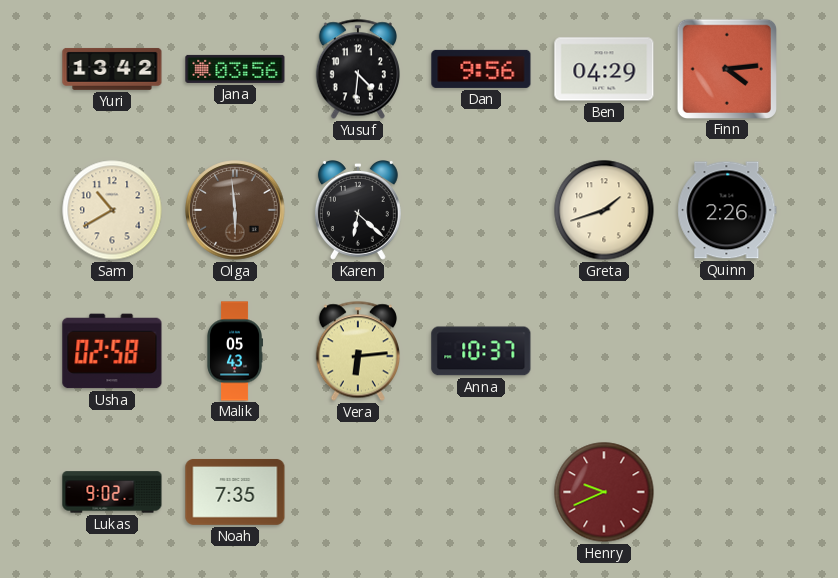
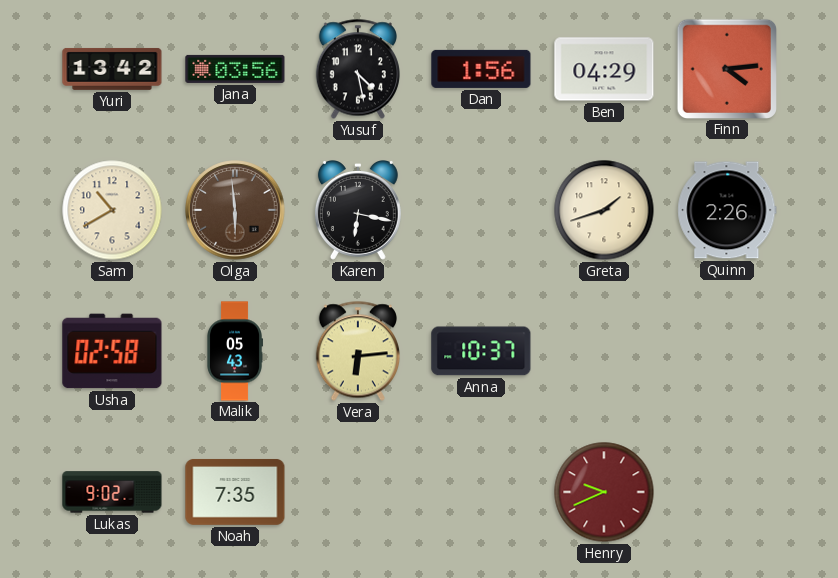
Yusuf: 4:31 -> 4:28 (358, 69)
Dan: 9:56 -> 1:56 (481, 69)
Karen: 6:22 -> 6:17 (358, 211)
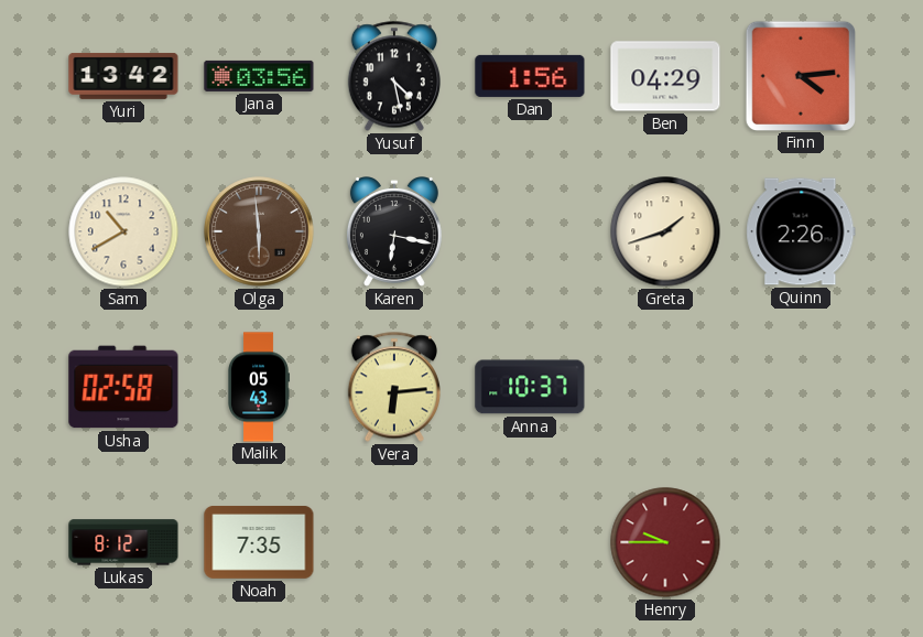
Lukas: 9:02 -> 8:12 (123, 542)
Henry: 9:41 -> 9:45 (665, 542)
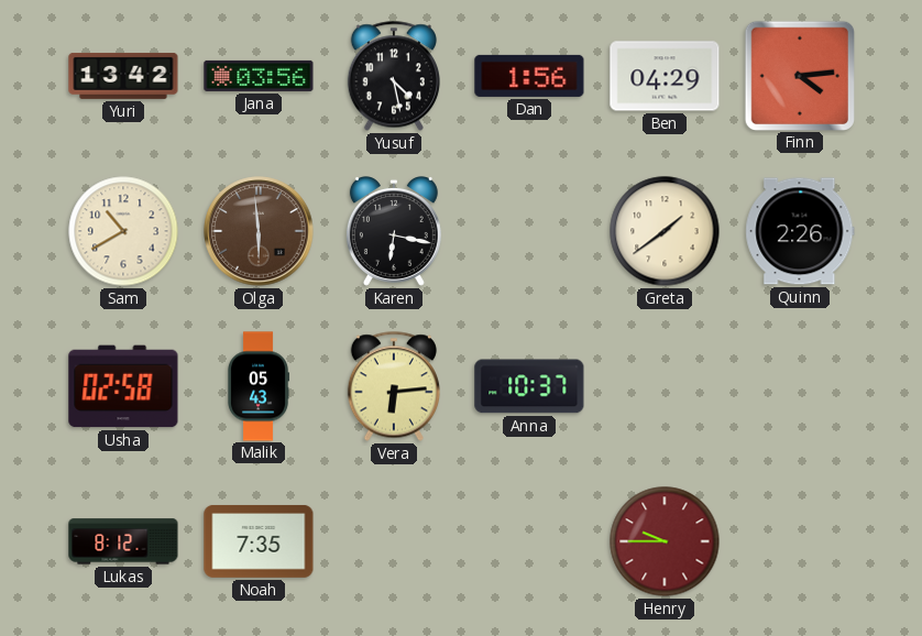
Greta: 1:42 -> 1:39 (665, 231)
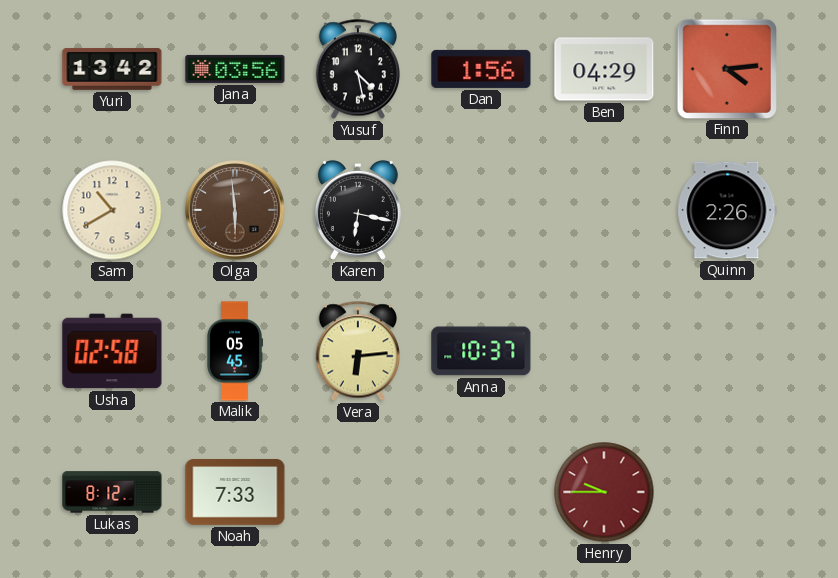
Greta: 1:39 -> none (665, 231)
Malik: 05:43 -> 05:45 (235, 351)
Noah: 7:35 -> 7:33 (235, 492)
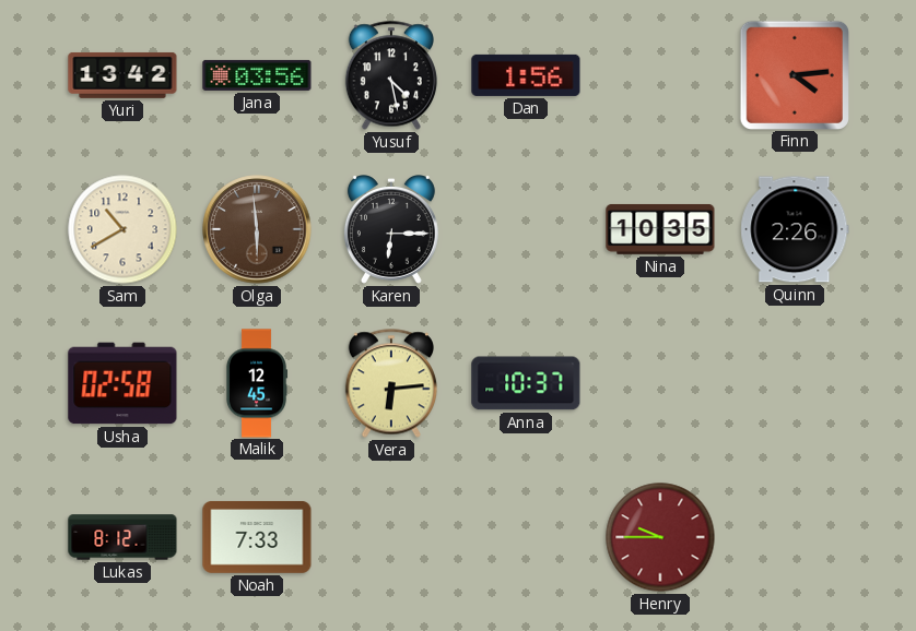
Ben: 04:29 -> none (604, 69)
Karen: 6:17 -> 6:15 (391, 230)
Nina: none -> 10:35 (660, 229)
Malik: 05:45 -> 12:45 (257, 383)
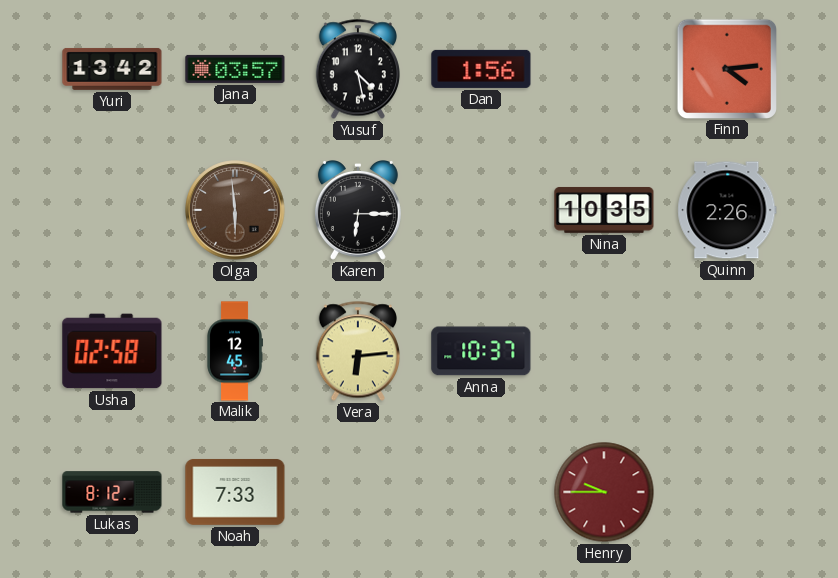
Jana: 03:56 -> 03:57 (235, 69)
Sam: 10:40 -> none (122, 229)
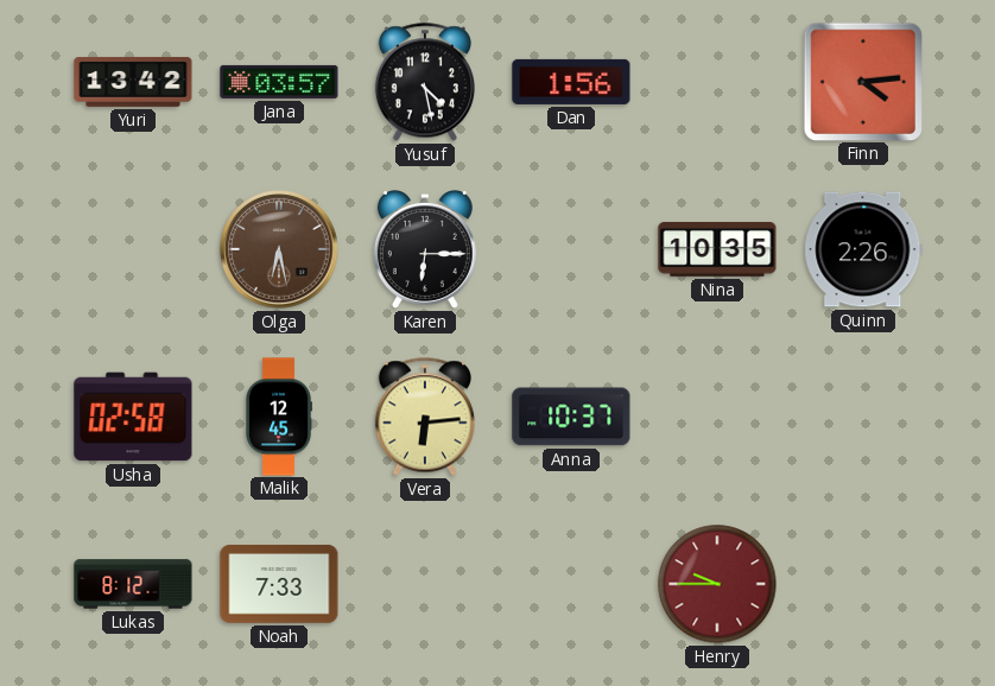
Olga: 5:59 -> 6:28 (279, 249)
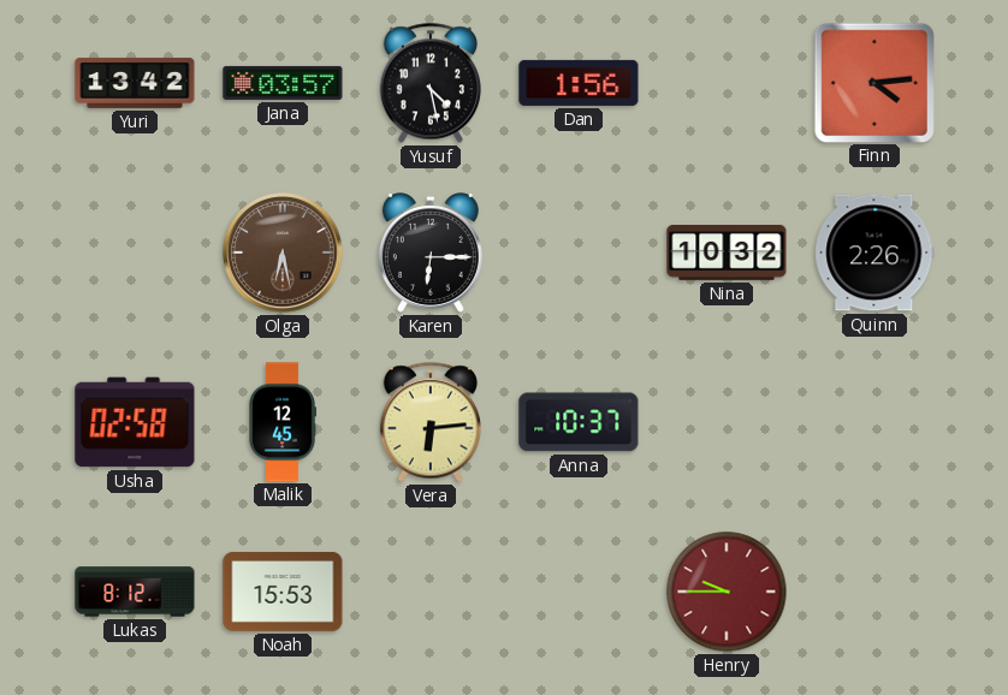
Nina: 10:35 -> 10:32 (727, 253)
Noah: 7:33 -> 15:53 (283, 592)
